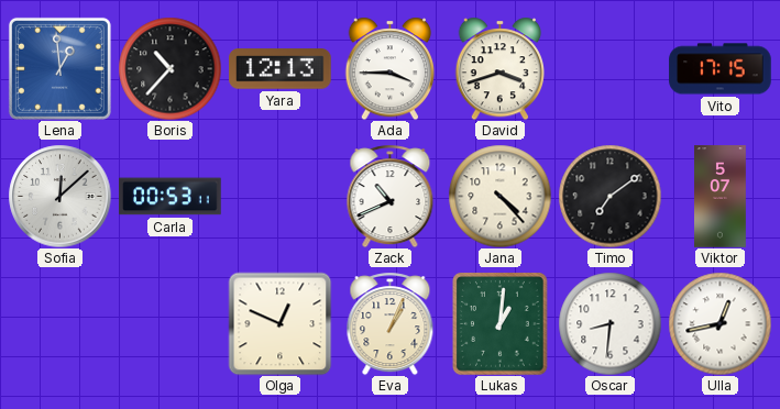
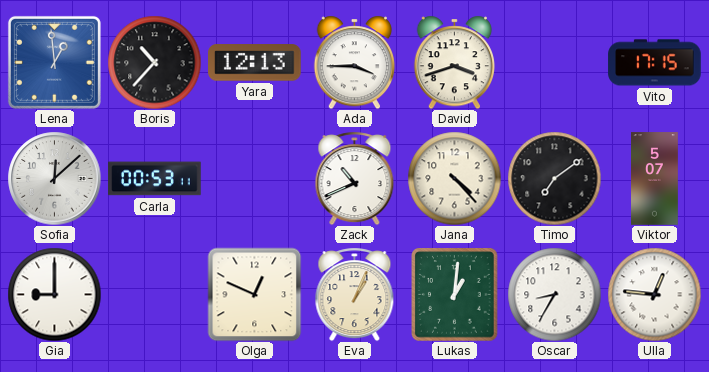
Gia: none -> 9:00 (54, 294)
Oscar: 8:31 -> 8:35 (554, 294)
Ulla: 12:43 -> 12:46 (654, 294)
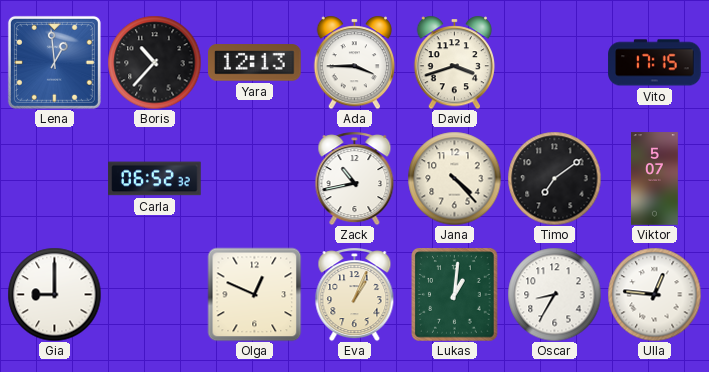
Sofia: 12:08 -> none (54, 178)
Carla: 00:53 -> 06:52 (155, 179)
Zack: 10:41 -> 10:43 (355, 178)
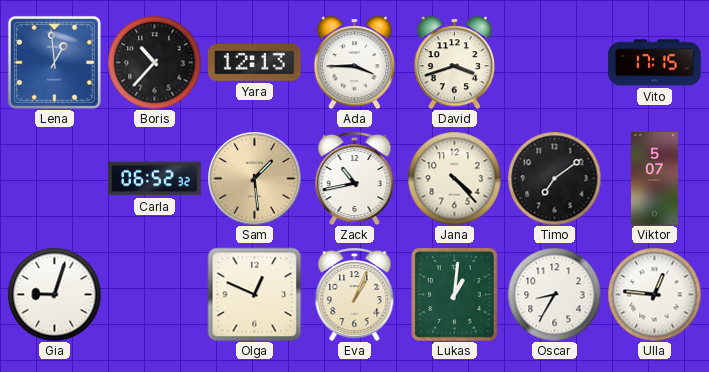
Sam: none -> 1:29 (254, 178)
Gia: 9:00 -> 9:03 (54, 294)
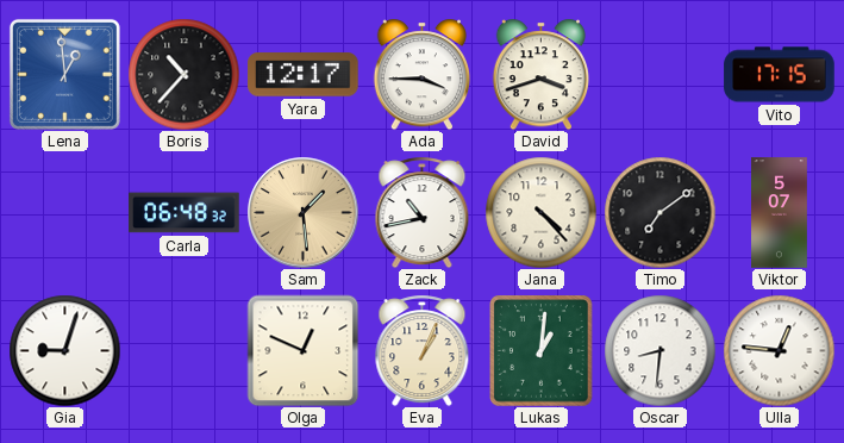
Yara: 12:13 -> 12:17 (304, 75)
Carla: 06:52 -> 06:48 (185, 213)
Oscar: 8:35 -> 8:31 (659, 350)
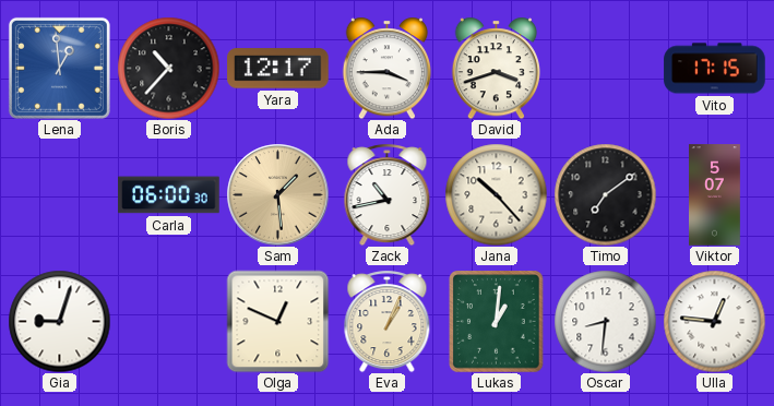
Carla: 06:48 -> 06:00 (169, 195)
Jana: 4:23 -> 10:23 (496, 194)
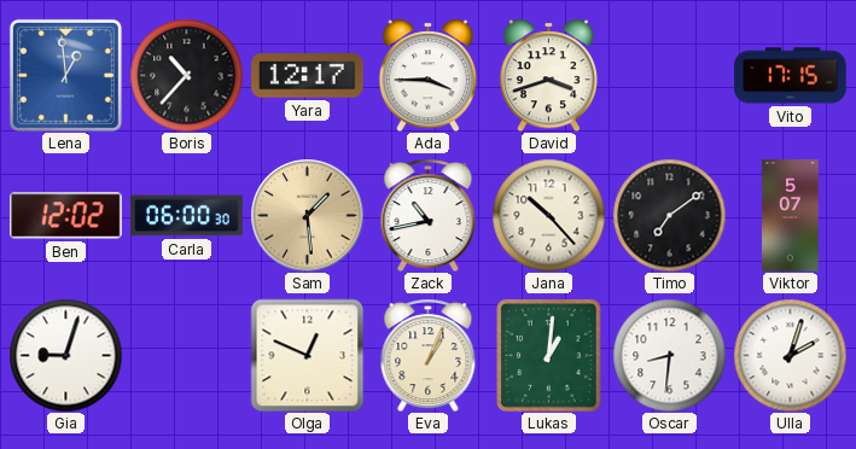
Ben: none -> 12:02 (66, 216)
Ulla: 12:46 -> 2:03 (790, 355)
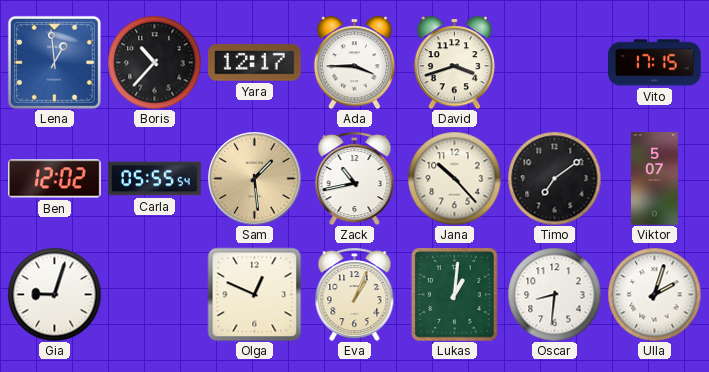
Carla: 06:00 -> 05:55 (155, 179)
